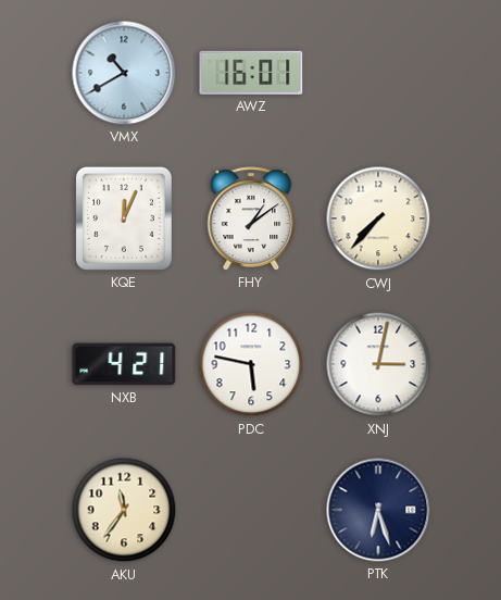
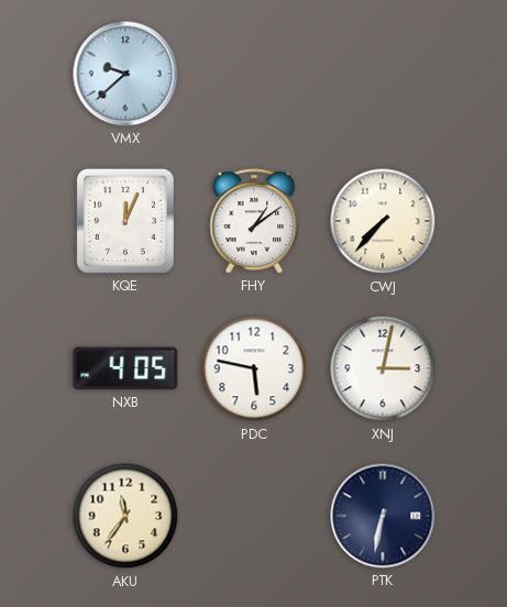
VMX: 10:40 -> 9:38 (125, 74)
AWZ: 16:01 -> none (251, 73)
NXB: 4:21 -> 4:05 (125, 368)
PTK: 6:27 -> 6:32 (383, 516)
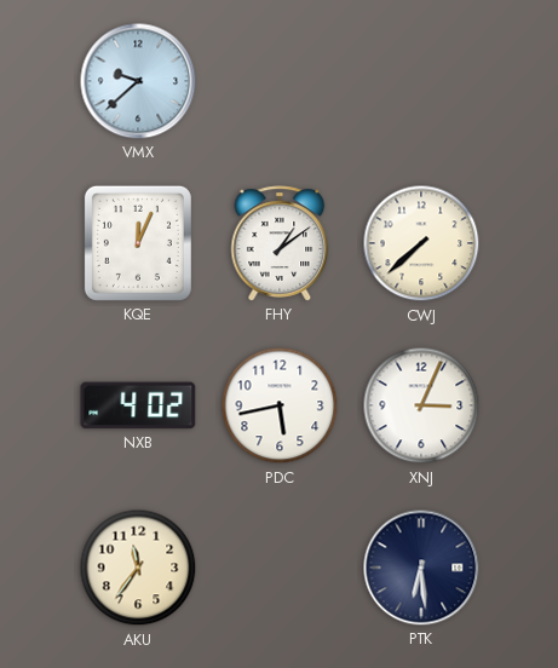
CWJ: 7:37 -> 7:38 (421, 243)
NXB: 4:05 -> 4:02 (138, 405)
PDC: 5:47 -> 5:43 (280, 405)
XNJ: 3:02 -> 3:04 (421, 405)
PTK: 6:32 -> 6:29 (421, 568)
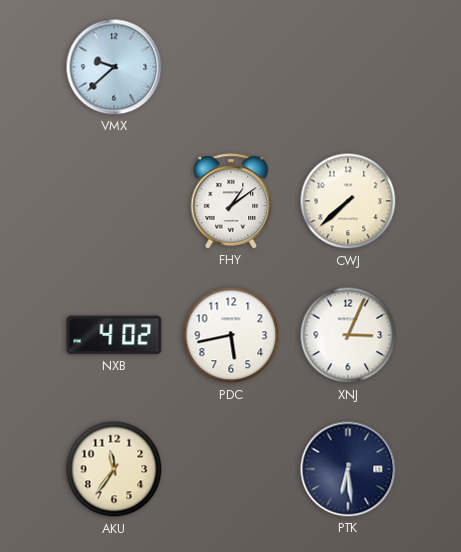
KQE: 12:04 -> none (138, 243)
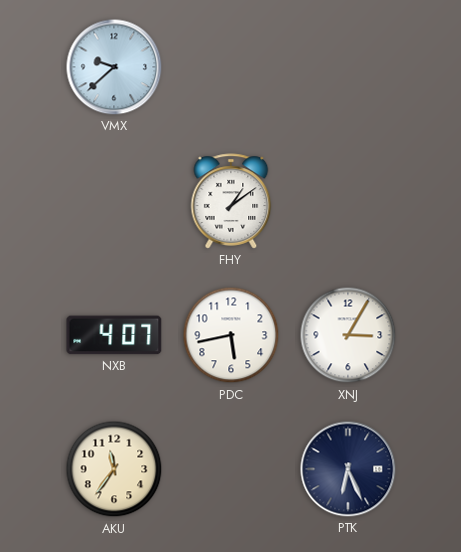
CWJ: 7:38 -> none (348, 201)
NXB: 4:02 -> 4:07 (114, 335)
XNJ: 3:04 -> 3:05 (348, 335)
PTK: 6:29 -> 6:26 (348, 469)
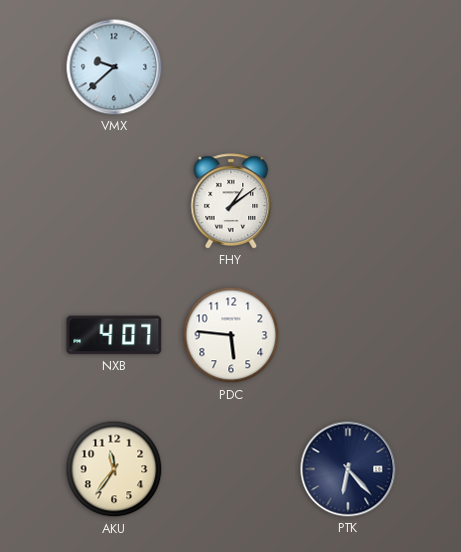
PDC: 5:43 -> 5:46 (231, 335)
XNJ: 3:05 -> none (348, 335)
PTK: 6:26 -> 6:23 (348, 469)
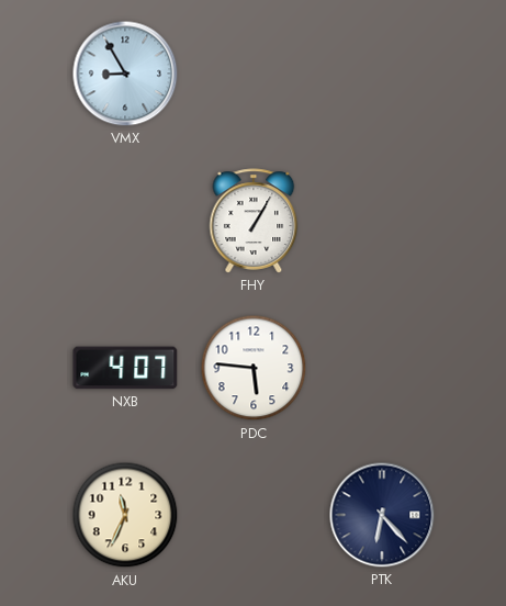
VMX: 9:38 -> 8:55 (125, 74)
FHY: 1:09 -> 1:05 (254, 221)
AKU: 11:36 -> 11:34 (125, 515)
